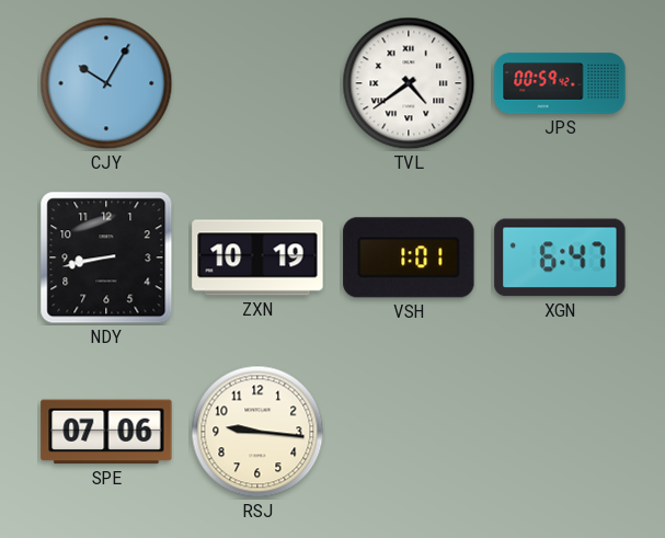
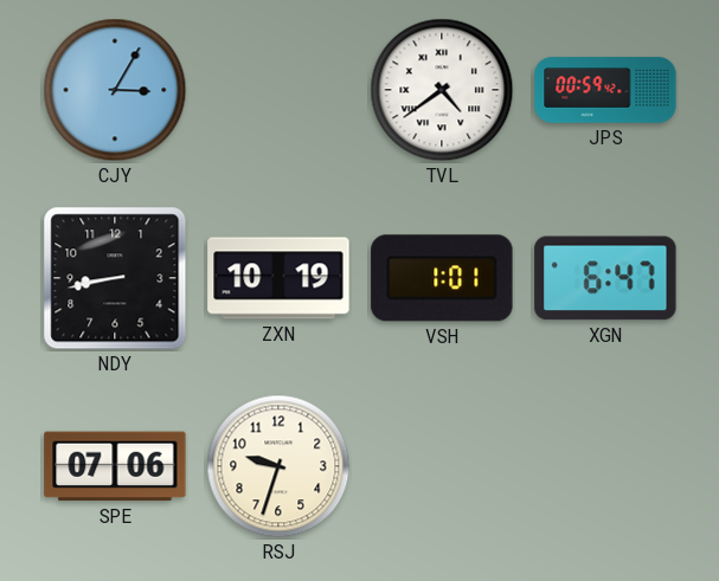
CJY: 10:05 -> 3:05 (115, 90)
RSJ: 9:16 -> 9:33 (278, 466)
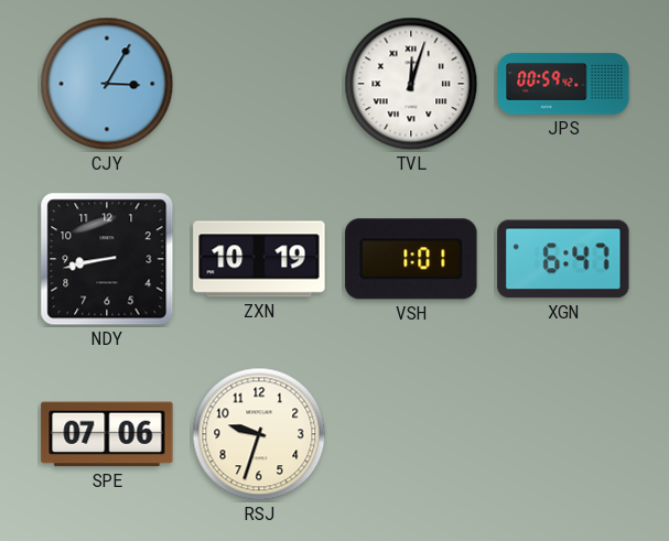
TVL: 4:39 -> 12:03 (411, 84)
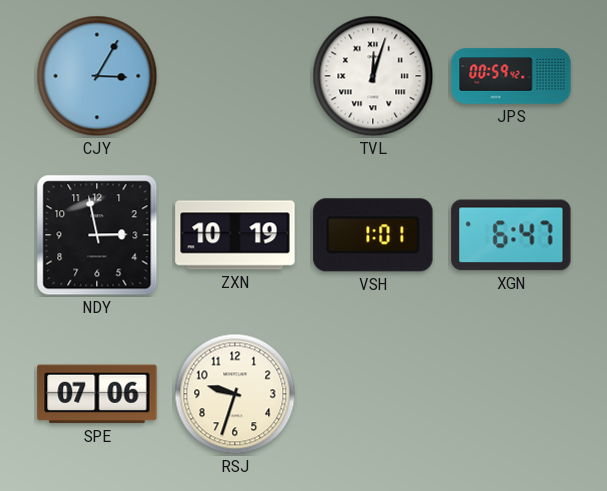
NDY: 8:43 -> 2:58 (97, 235)
